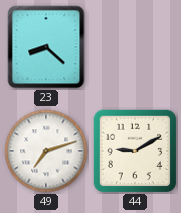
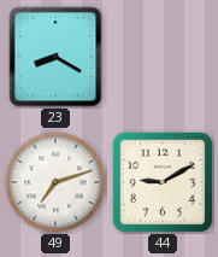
23: 8:22 -> 8:20 (55, 57)
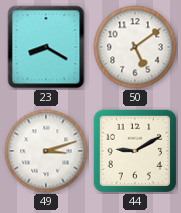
50: none -> 5:09 (135, 47)
49: 7:12 -> 3:12 (46, 151)
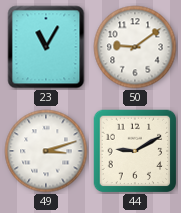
23: 8:20 -> 11:05 (46, 47)
50: 5:09 -> 9:09 (135, 47)
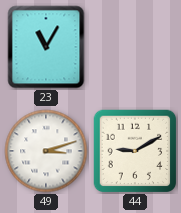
50: 9:09 -> none (135, 47)
